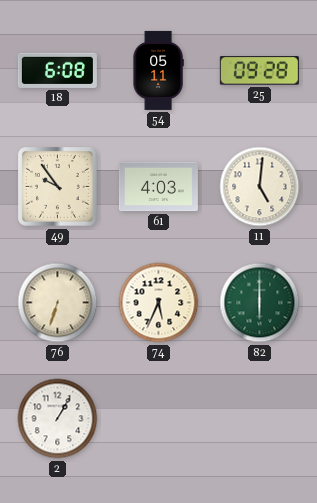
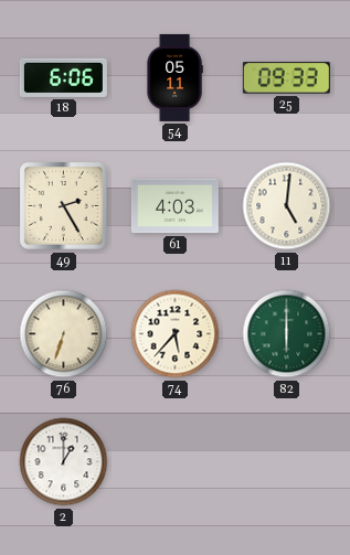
18: 6:08 -> 6:06 (63, 77)
25: 09:28 -> 09:33 (286, 78)
49: 9:54 -> 2:25 (64, 206)
74: 5:34 -> 5:37 (176, 334)
2: 1:05 -> 1:00 (64, 462)
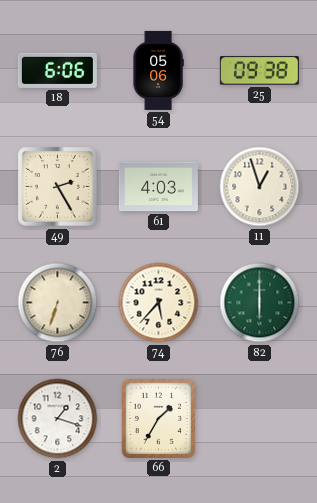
54: 05:11 -> 05:06 (158, 70)
25: 09:33 -> 09:38 (259, 71)
11: 5:01 -> 12:57 (260, 187)
2: 1:00 -> 1:18 (58, 419)
66: none -> 1:35 (158, 418)
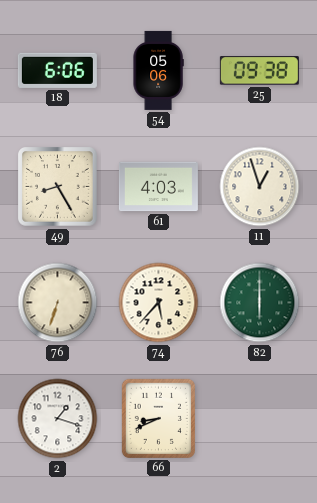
49: 2:25 -> 8:25 (58, 187)
66: 1:35 -> 8:41 (158, 418)
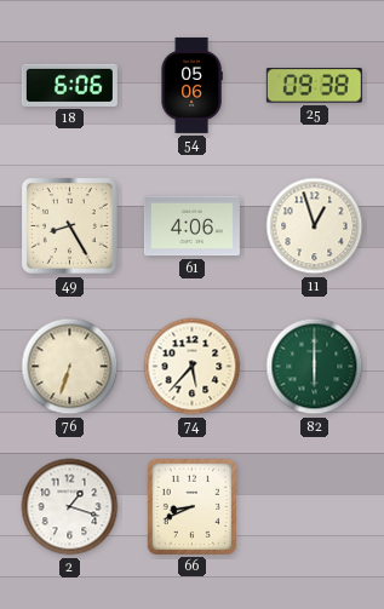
61: 4:03 -> 4:06 (191, 226)
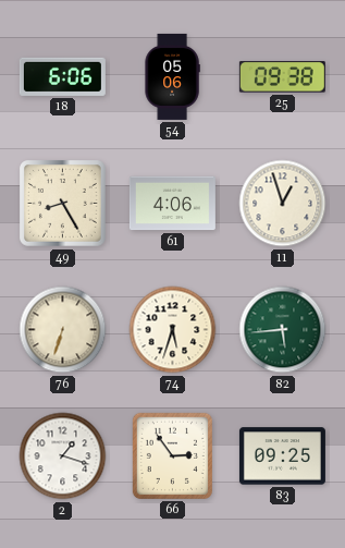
74: 5:37 -> 5:33 (173, 330)
82: 6:00 -> 5:44 (283, 330)
66: 8:41 -> 2:54 (172, 455)
83: none -> 09:25 (282, 456)
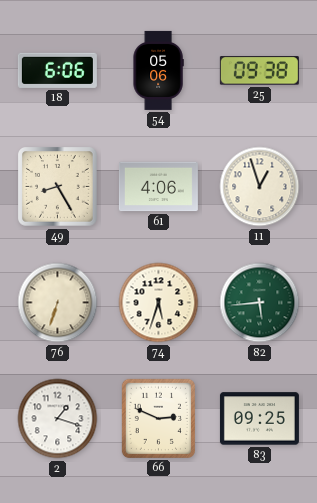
66: 2:54 -> 2:49 (158, 418)
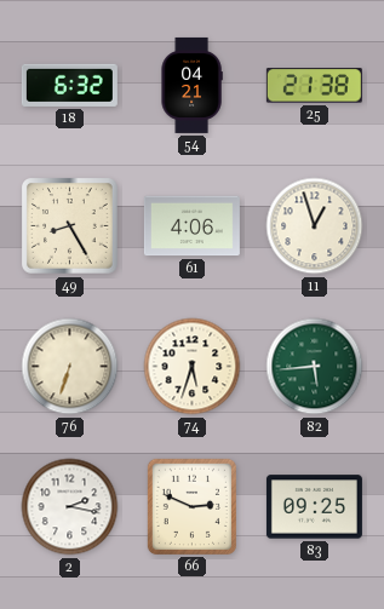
18: 6:06 -> 6:32 (69, 85)
54: 05:06 -> 04:21 (191, 85)
25: 09:38 -> 21:38 (314, 86)
2: 1:18 -> 2:17 (70, 507)
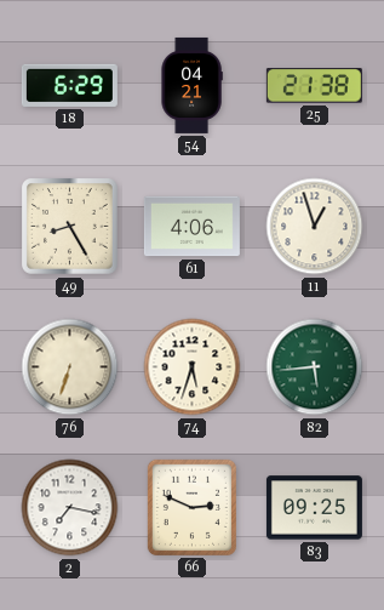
18: 6:32 -> 6:29 (69, 85)
2: 2:17 -> 7:17 (70, 508)
